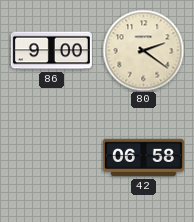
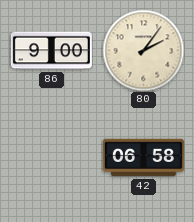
80: 2:21 -> 2:06 (143, 50)
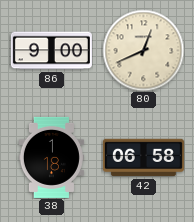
80: 2:06 -> 12:41 (143, 50)
38: none -> 1:18 (51, 157)
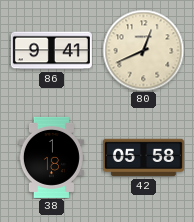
86: 9:00 -> 9:41 (51, 51)
42: 06:58 -> 05:58 (143, 158)
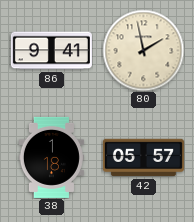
80: 12:41 -> 1:58 (143, 50)
42: 05:58 -> 05:57 (143, 158)
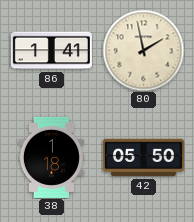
86: 9:41 -> 1:41 (51, 51)
42: 05:57 -> 05:50 (143, 158)
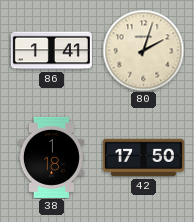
80: 1:58 -> 2:03 (143, 50)
42: 05:50 -> 17:50 (143, 158)
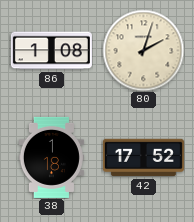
86: 1:41 -> 1:08 (51, 51)
42: 17:50 -> 17:52 (143, 158)
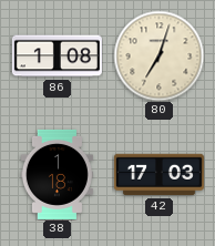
80: 2:03 -> 7:03 (158, 55)
42: 17:52 -> 17:03 (158, 175)
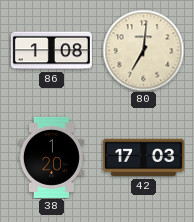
80: 7:03 -> 7:01 (143, 50)
38: 1:18 -> 1:20 (51, 157)
